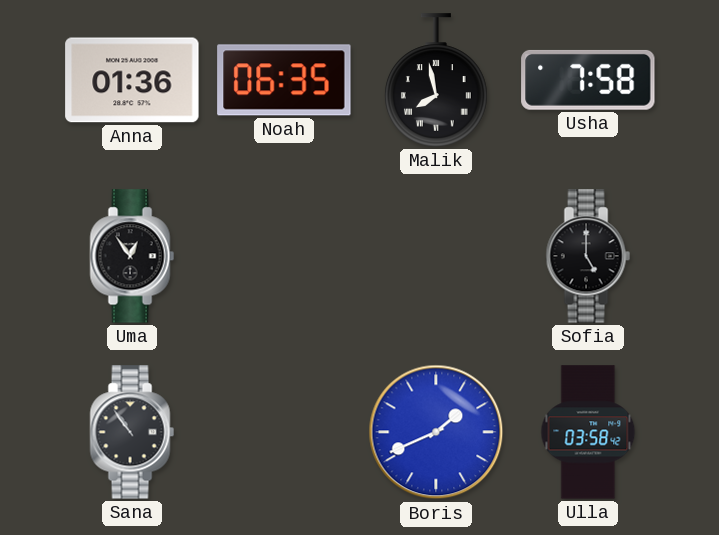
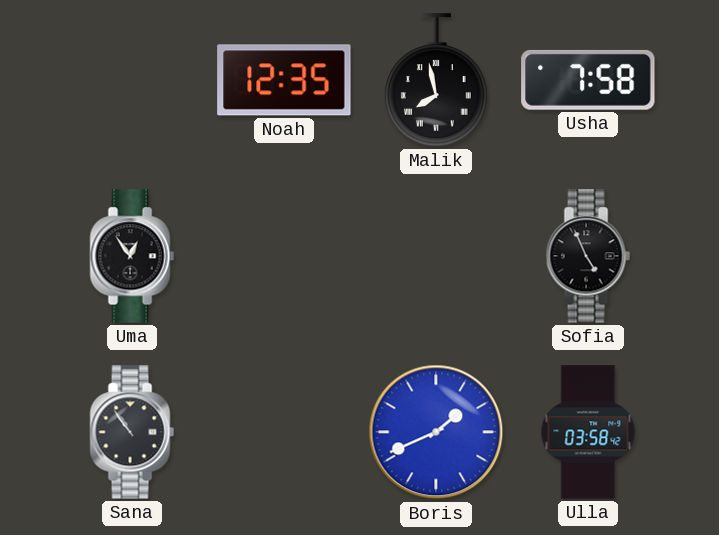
Anna: 01:36 -> none (132, 80)
Noah: 06:35 -> 12:35 (284, 80)
Sofia: 5:00 -> 4:56 (588, 256)
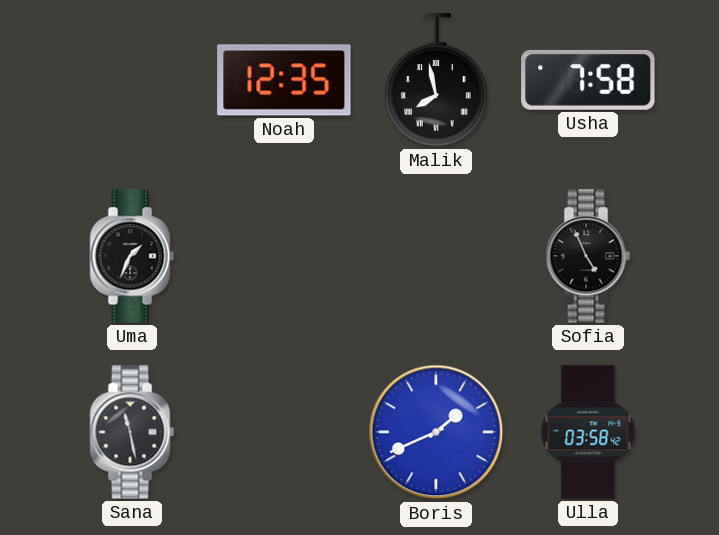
Uma: 12:54 -> 1:34 (132, 256)
Sana: 10:54 -> 11:28 (132, 432)
